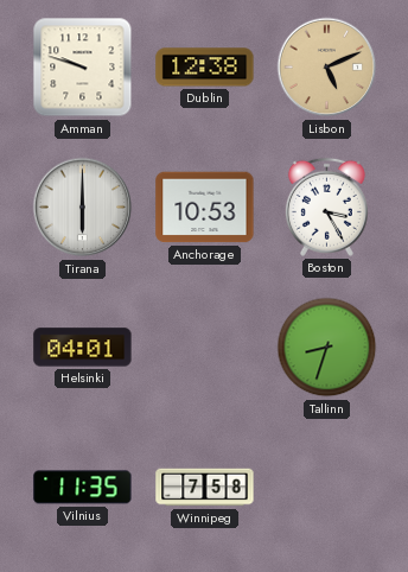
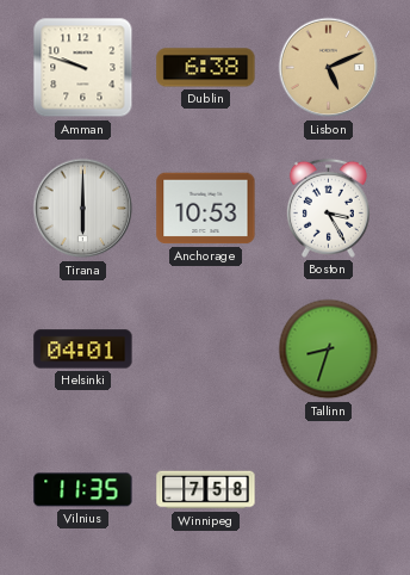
Dublin: 12:38 -> 6:38 (206, 68)
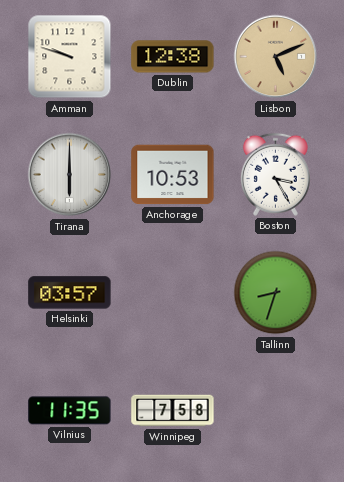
Dublin: 6:38 -> 12:38 (173, 57)
Helsinki: 04:01 -> 03:57 (70, 293)
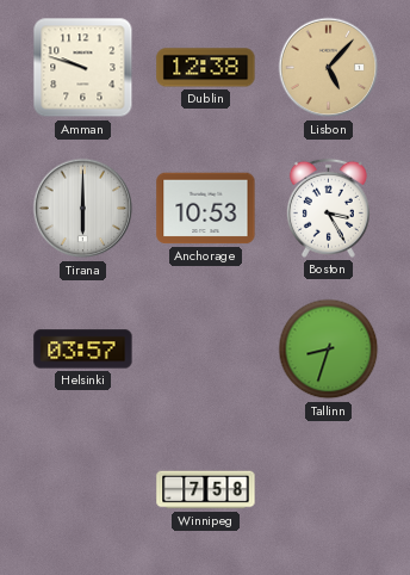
Lisbon: 5:11 -> 5:07 (329, 68)
Vilnius: 11:35 -> none (70, 411)
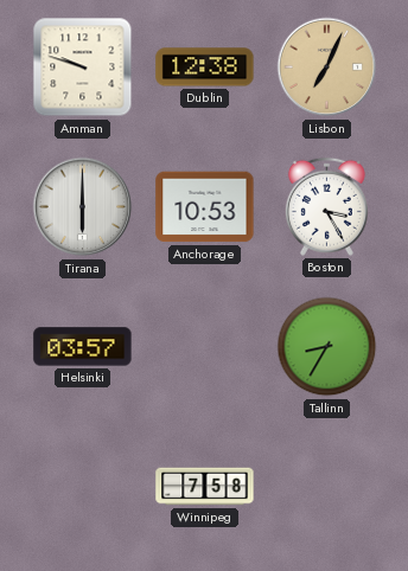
Lisbon: 5:07 -> 7:04 (327, 68)
Tallinn: 8:33 -> 8:35 (327, 347)
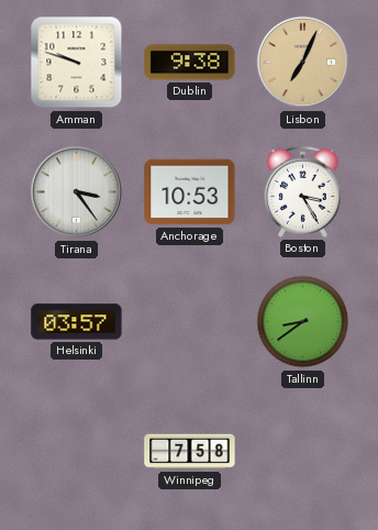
Dublin: 12:38 -> 9:38 (190, 63)
Tirana: 6:00 -> 3:24 (77, 192)
Tallinn: 8:35 -> 8:39 (303, 322)
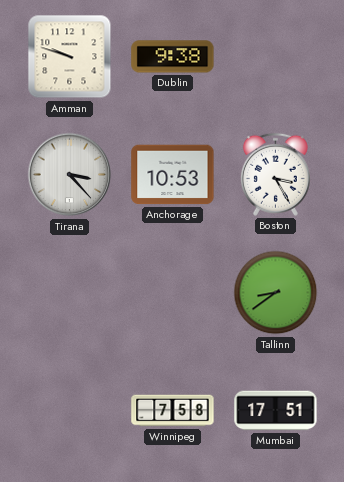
Lisbon: 7:04 -> none (303, 63)
Tirana: 3:24 -> 3:23 (70, 175)
Helsinki: 03:57 -> none (77, 322)
Mumbai: none -> 17:51 (276, 411)
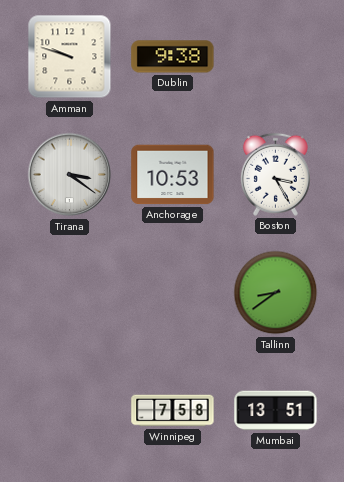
Tirana: 3:23 -> 3:21 (70, 175)
Mumbai: 17:51 -> 13:51 (276, 411)
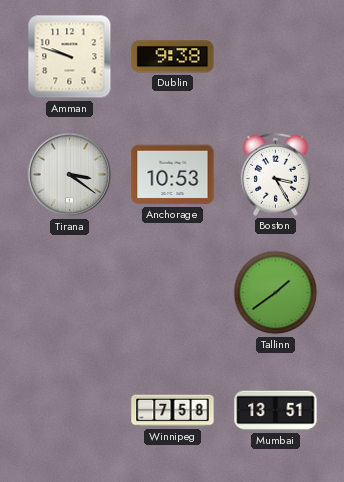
Tallinn: 8:39 -> 1:39 (276, 293)
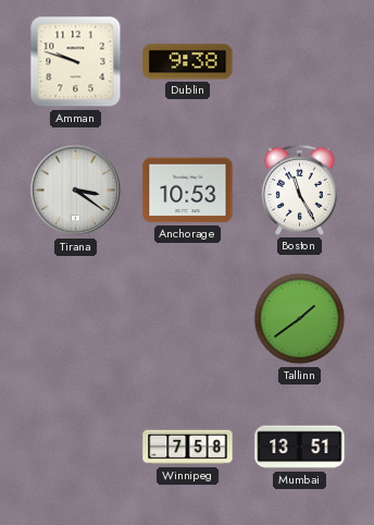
Boston: 3:25 -> 11:25 (299, 190)
